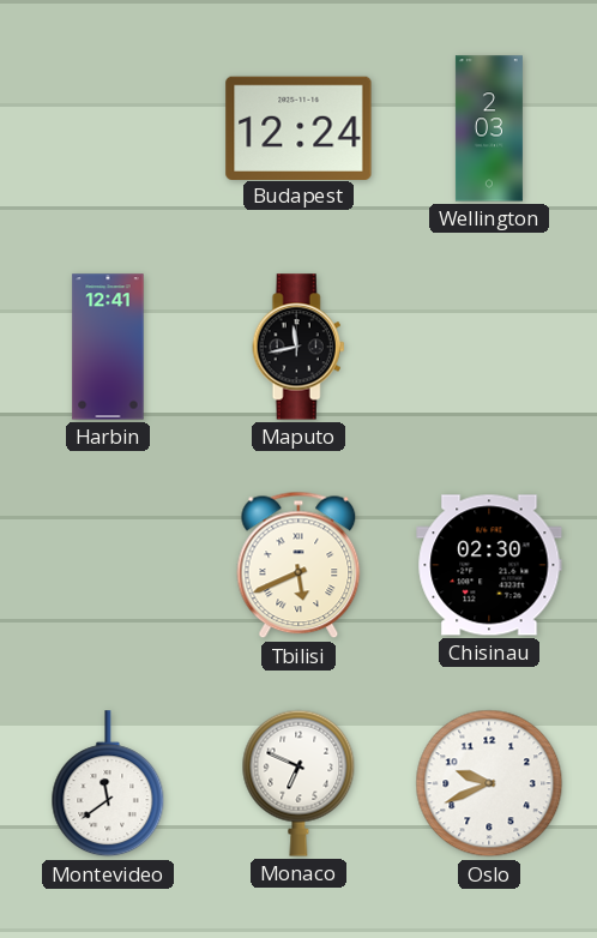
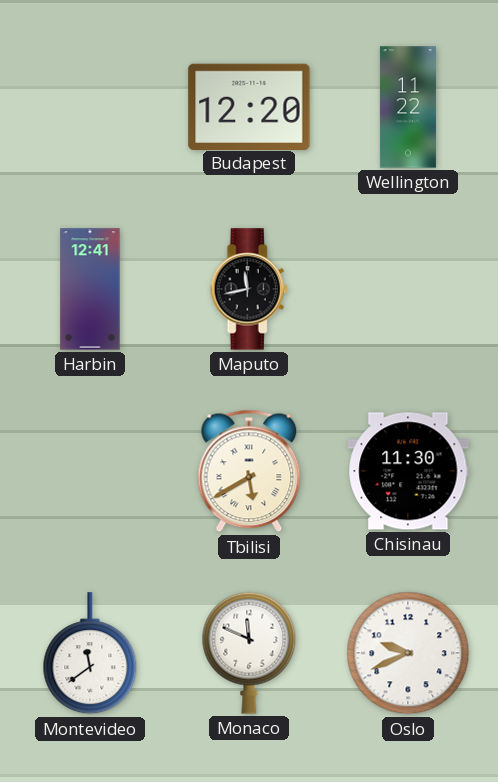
Budapest: 12:24 -> 12:20 (249, 106)
Wellington: 2:03 -> 11:22 (408, 107)
Tbilisi: 5:41 -> 5:40 (249, 471)
Chisinau: 02:30 -> 11:30 (408, 471)
Monaco: 6:49 -> 11:49 (249, 653)
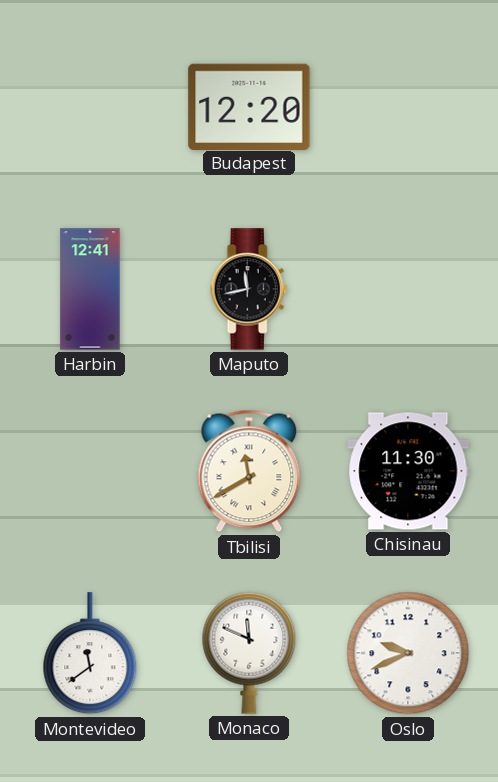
Wellington: 11:22 -> none (408, 107)
Tbilisi: 5:40 -> 11:40 (249, 471)
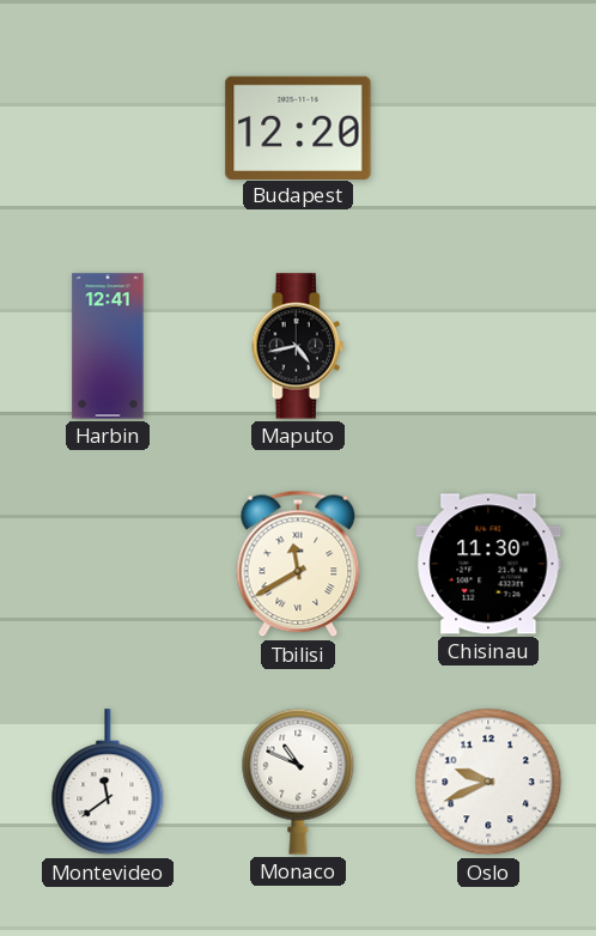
Maputo: 11:43 -> 4:43 (298, 346)
Monaco: 11:49 -> 10:49 (298, 782)
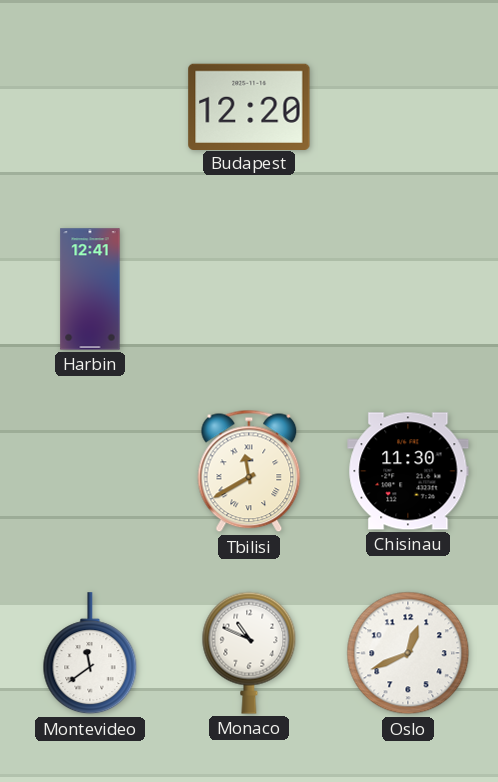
Maputo: 4:43 -> none (298, 346)
Oslo: 9:41 -> 12:41 (408, 653)
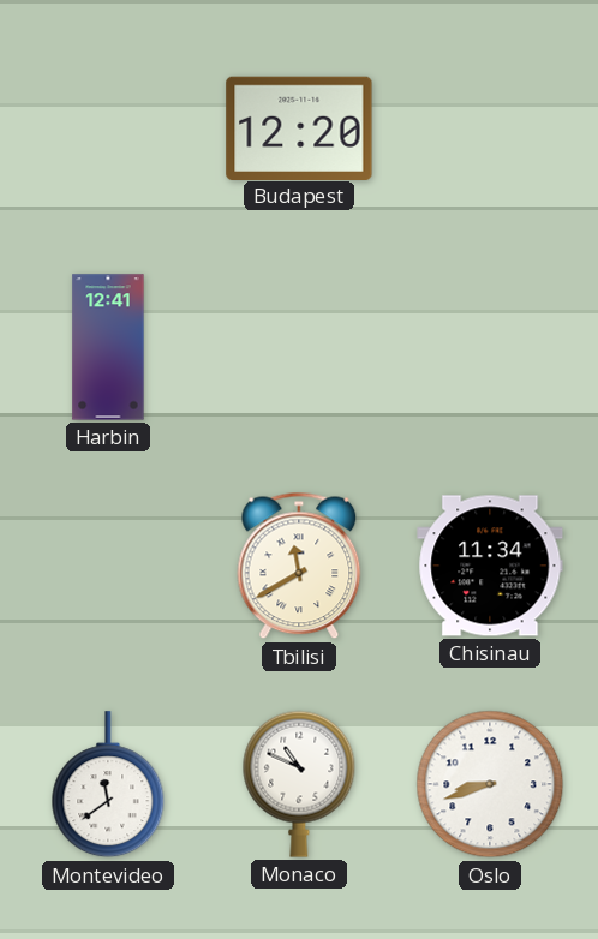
Chisinau: 11:30 -> 11:34 (490, 566)
Oslo: 12:41 -> 8:42 (490, 784)
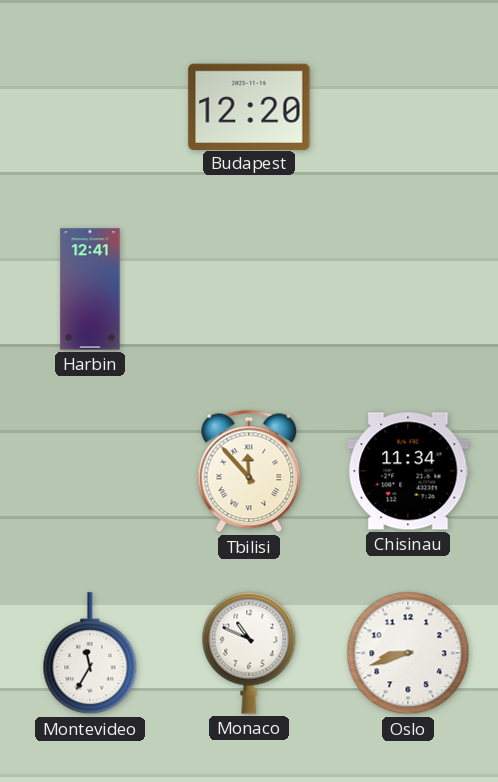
Tbilisi: 11:40 -> 11:53 (249, 471)
Montevideo: 11:39 -> 11:35 (90, 654)
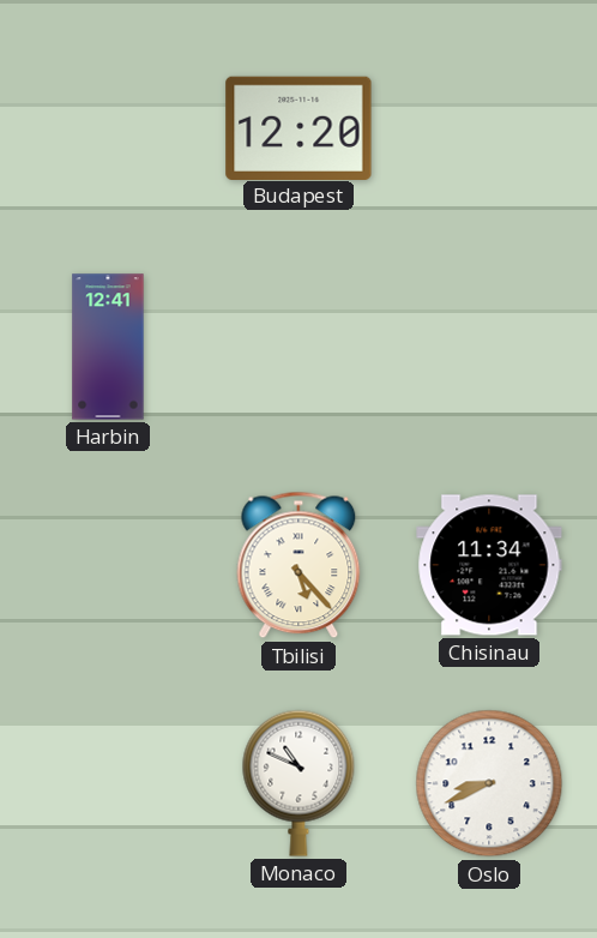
Tbilisi: 11:53 -> 5:23 (298, 565)
Montevideo: 11:35 -> none (90, 654)
Oslo: 8:42 -> 8:41 (489, 783)
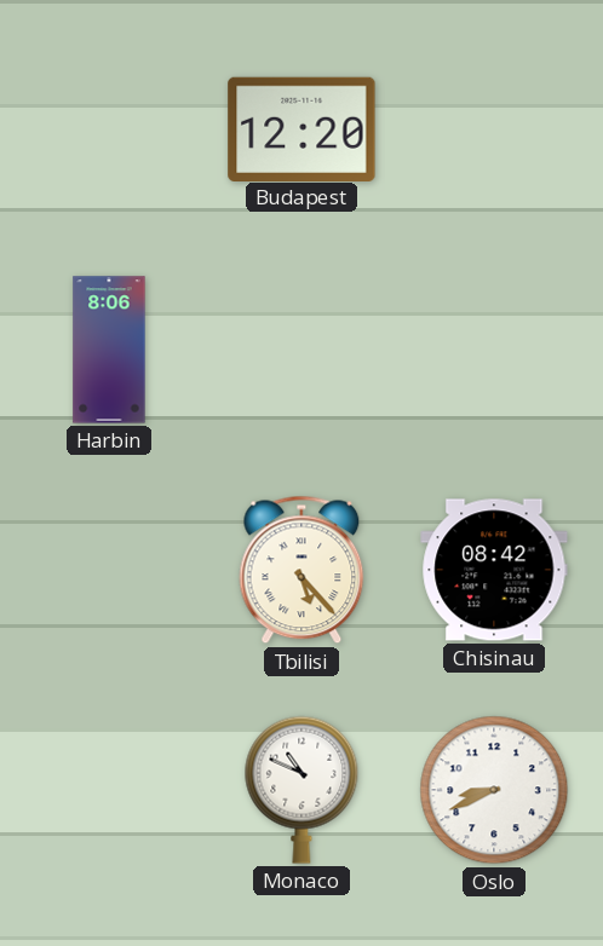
Harbin: 12:41 -> 8:06 (109, 350)
Chisinau: 11:34 -> 08:42 (494, 570)
